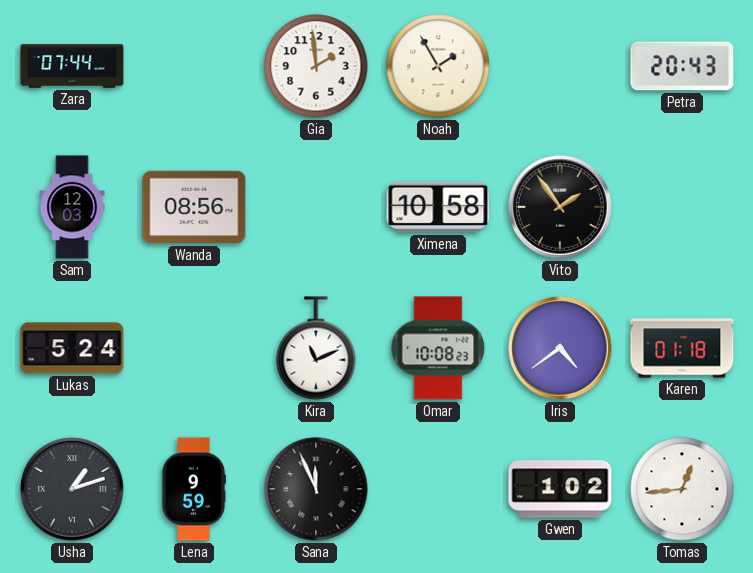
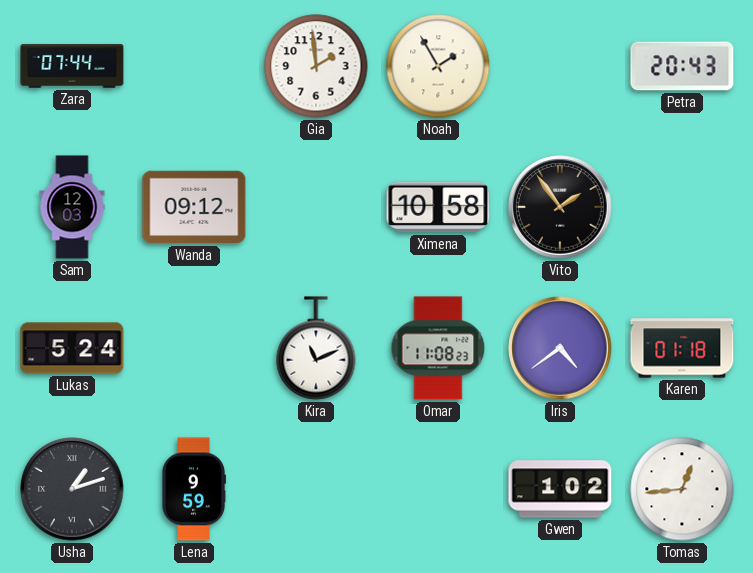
Wanda: 08:56 -> 09:12 (194, 207)
Omar: 10:08 -> 11:08 (438, 348)
Sana: 11:56 -> none (316, 489)
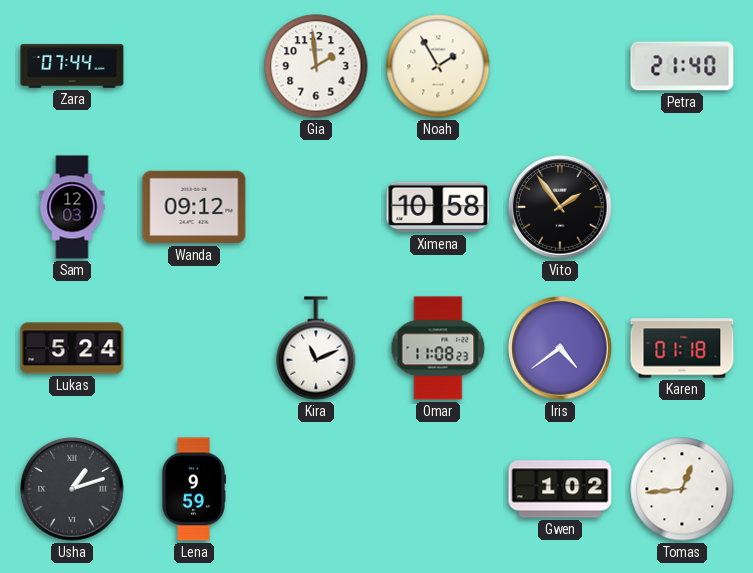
Petra: 20:43 -> 21:40 (682, 66)
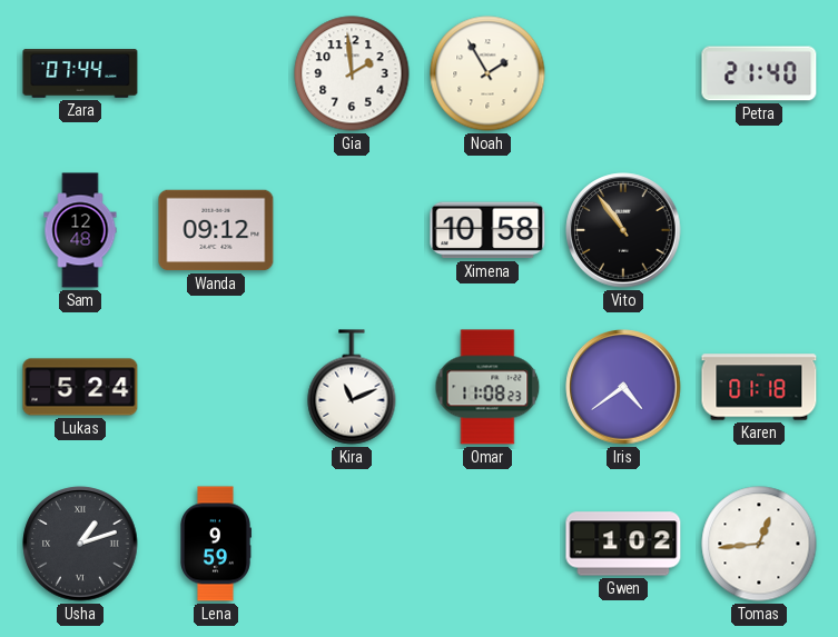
Sam: 12:03 -> 12:48 (80, 230)
Vito: 1:54 -> 10:54 (623, 230)
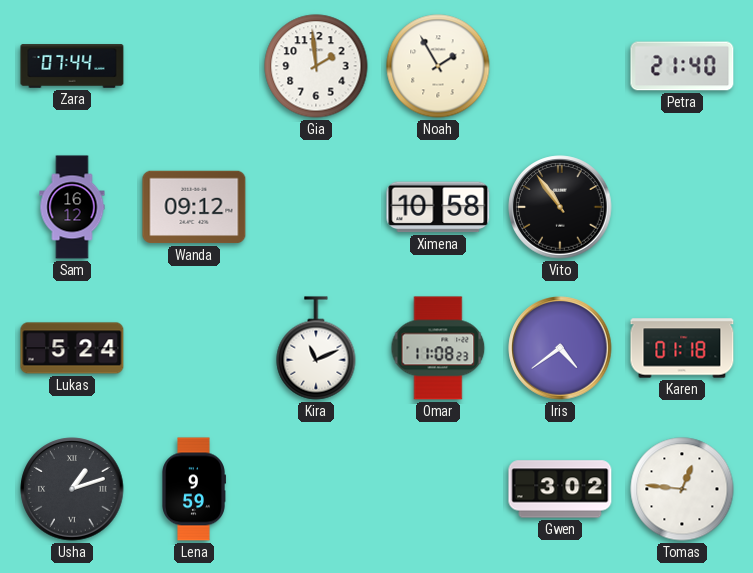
Sam: 12:48 -> 16:12 (72, 207)
Gwen: 1:02 -> 3:02 (560, 489)
Tomas: 12:44 -> 12:46 (682, 489)
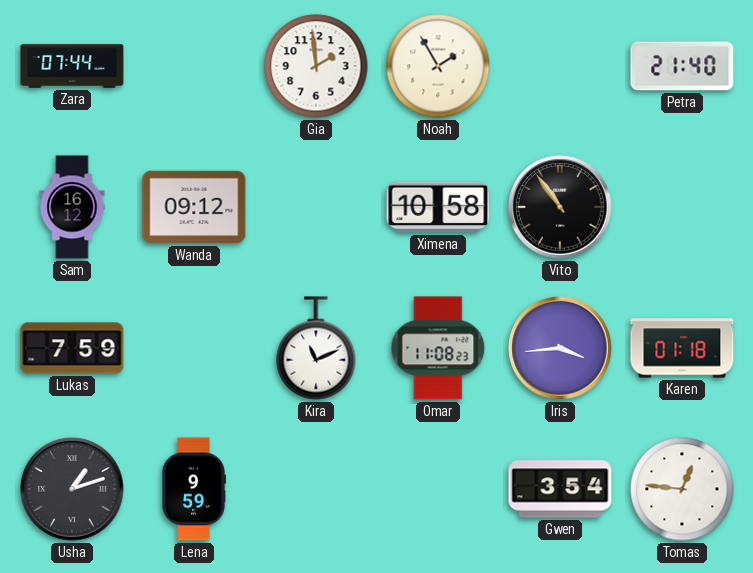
Lukas: 5:24 -> 7:59 (72, 348)
Iris: 4:39 -> 3:44 (560, 348)
Gwen: 3:02 -> 3:54 (560, 489)
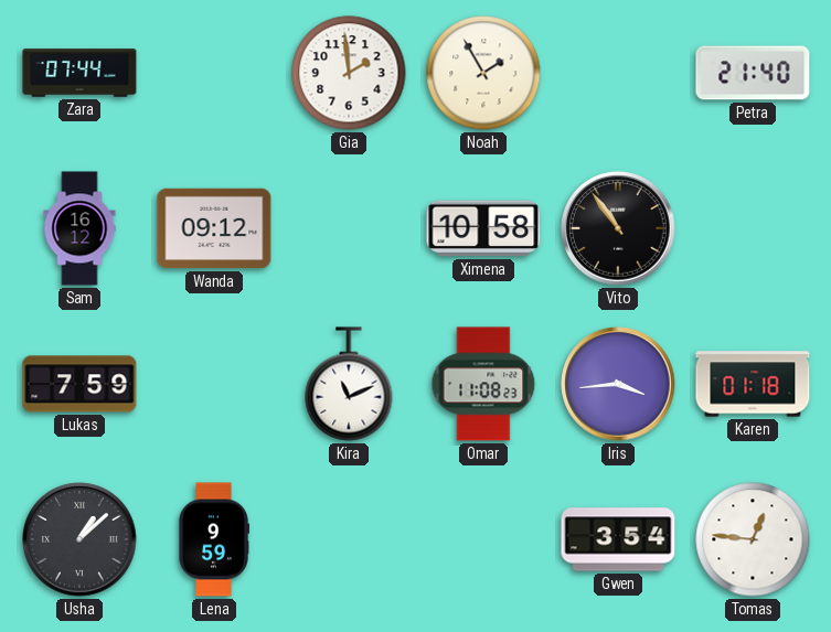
Usha: 1:12 -> 1:08 (79, 539)
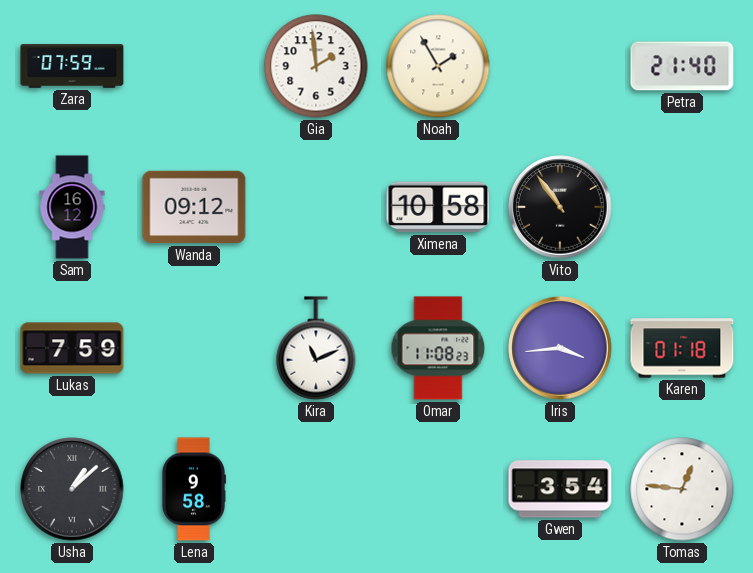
Zara: 07:44 -> 07:59 (72, 66)
Lena: 9:59 -> 9:58 (194, 489)
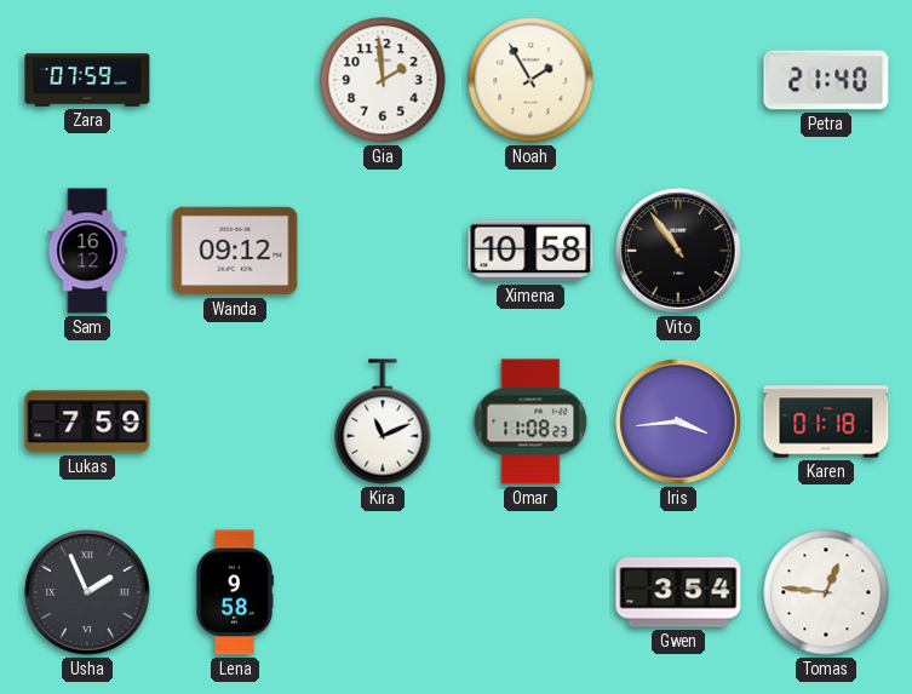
Usha: 1:08 -> 1:56 (87, 592)
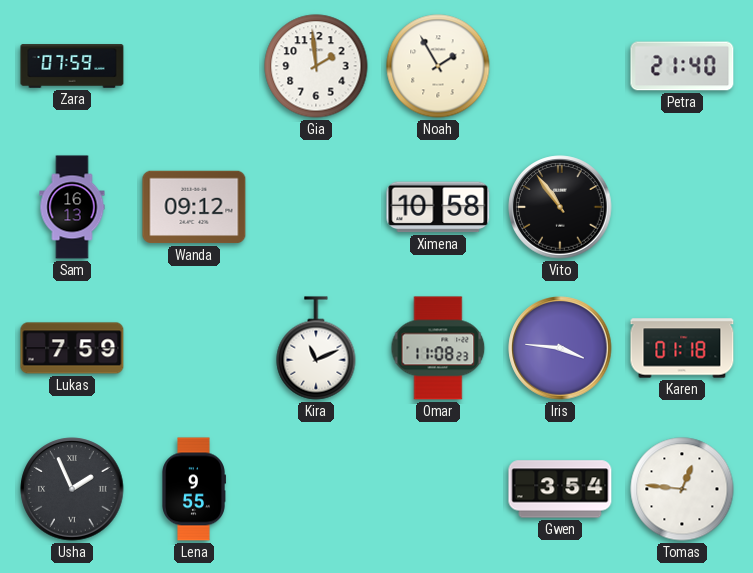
Sam: 16:12 -> 16:13 (72, 207)
Iris: 3:44 -> 3:46 (560, 348)
Lena: 9:58 -> 9:55 (194, 489)
